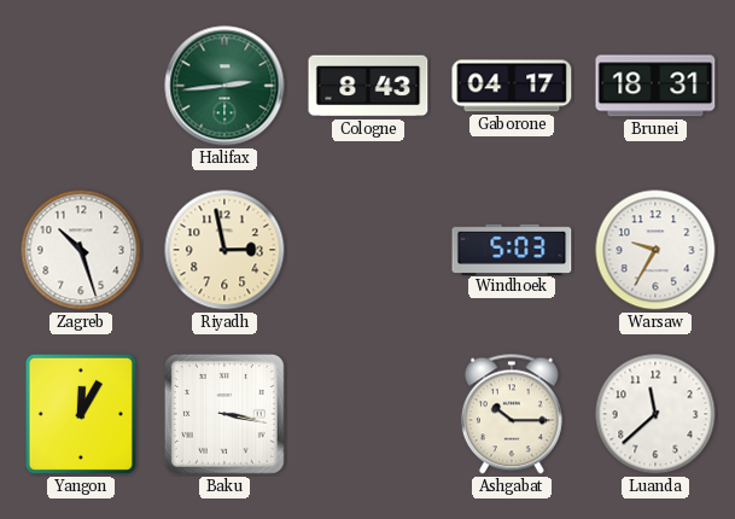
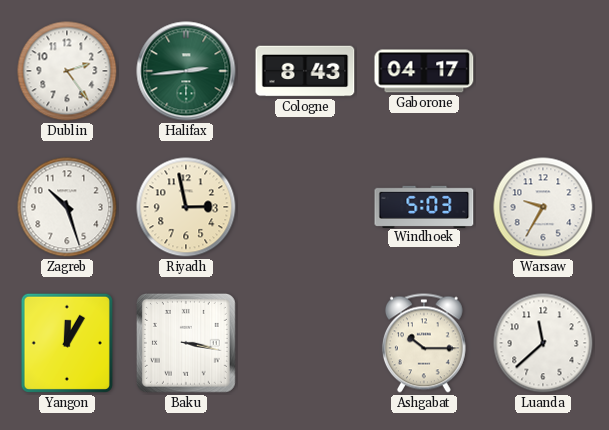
Dublin: none -> 2:24 (67, 71)
Brunei: 18:31 -> none (655, 86)
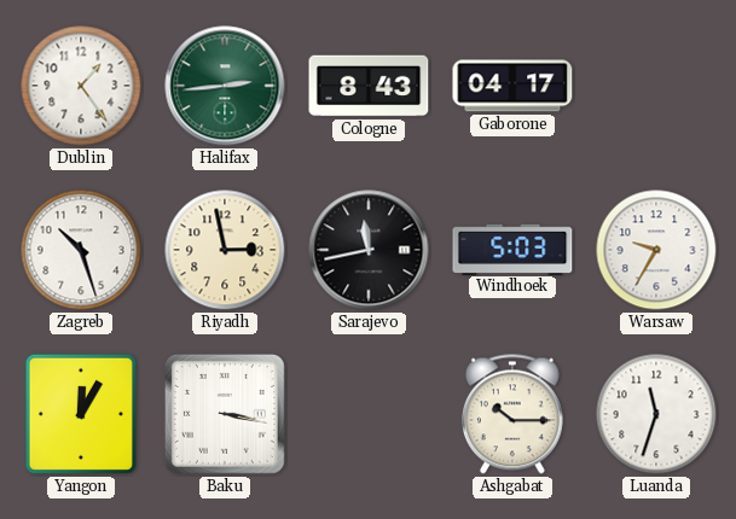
Dublin: 2:24 -> 1:24 (81, 86)
Sarajevo: none -> 11:43 (369, 250)
Luanda: 11:38 -> 11:33 (656, 414)
